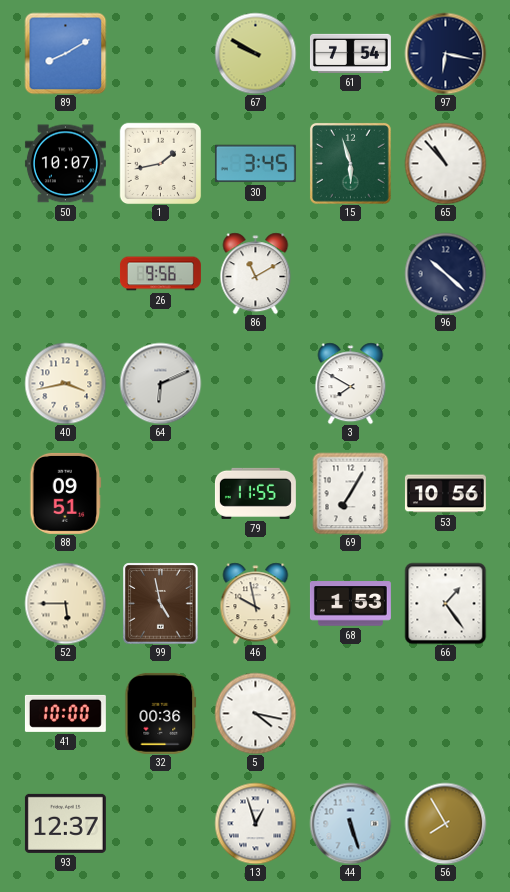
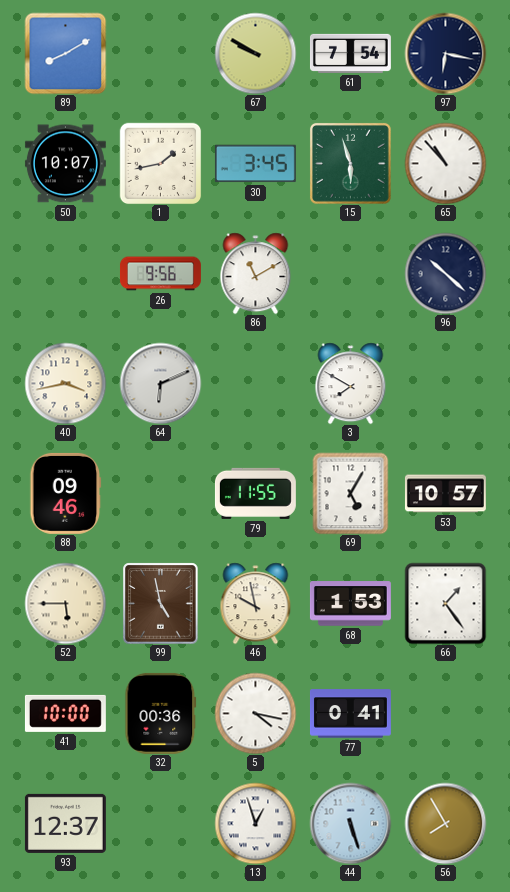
88: 09:51 -> 09:46 (66, 493)
69: 7:05 -> 5:05 (351, 493)
53: 10:56 -> 10:57 (445, 494)
77: none -> 0:41 (350, 714)
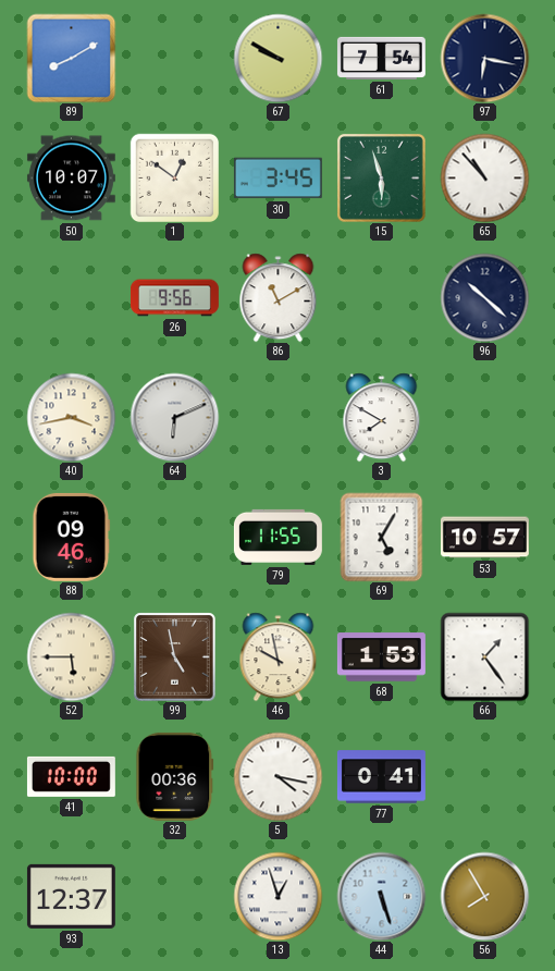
1: 1:43 -> 12:51 (174, 177)
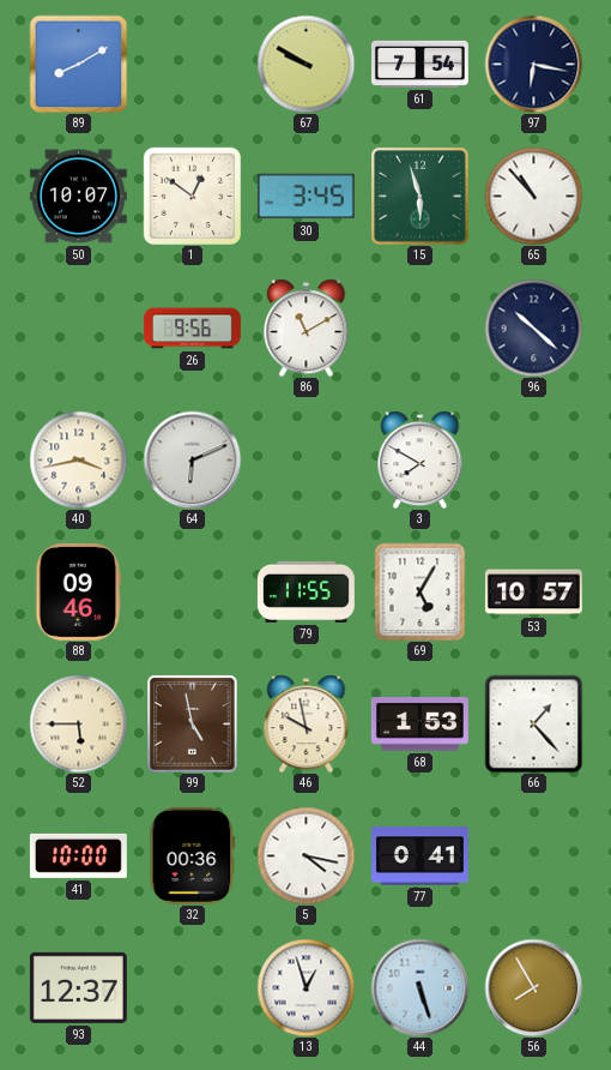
66: 1:24 -> 1:23 (533, 723)
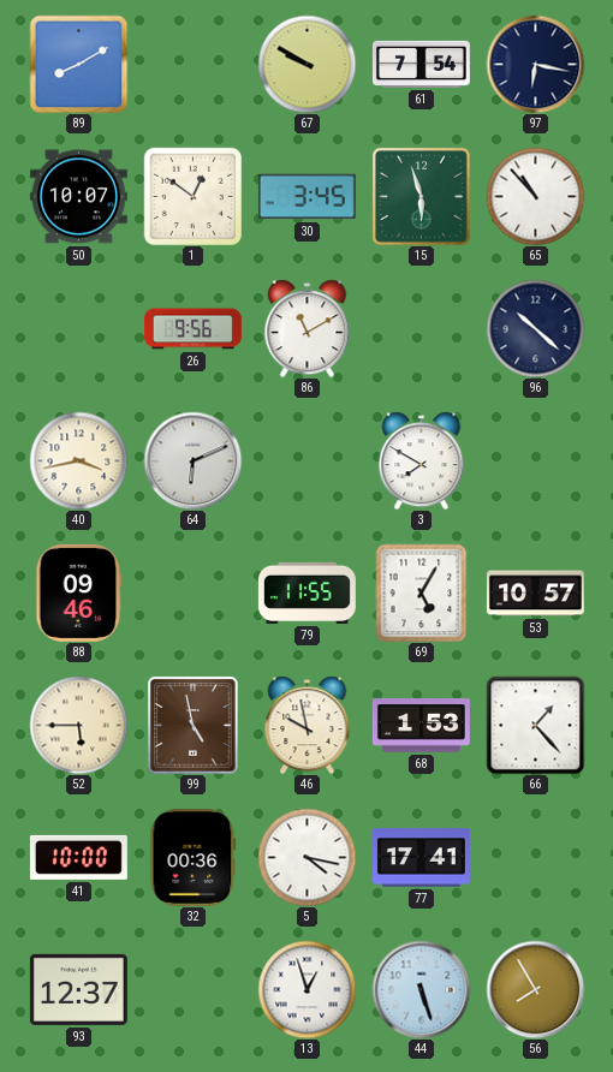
77: 0:41 -> 17:41 (421, 858)
